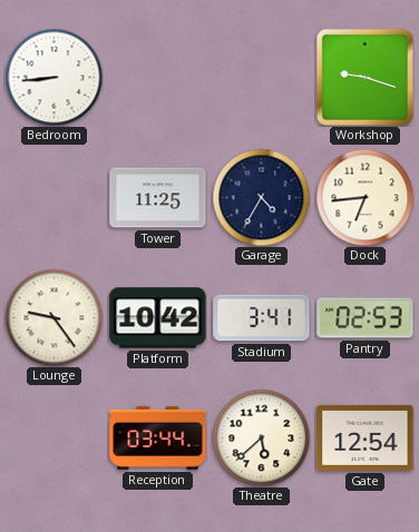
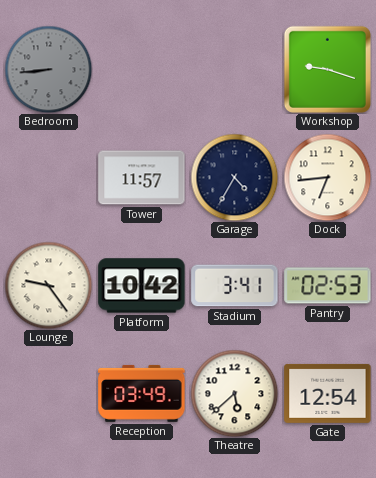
Bedroom dial: white -> grey (48, 69)
Tower: 11:25 -> 11:57 (142, 178)
Reception: 03:44 -> 03:49 (142, 393)
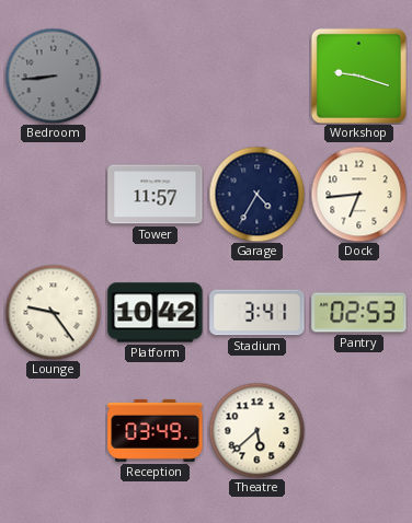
Gate: 12:54 -> none (328, 393)
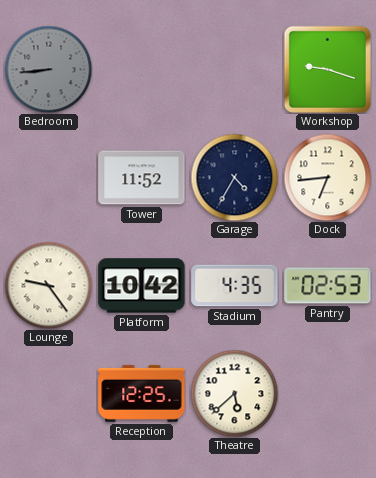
Tower: 11:57 -> 11:52 (142, 178)
Stadium: 3:41 -> 4:35 (235, 286)
Reception: 03:49 -> 12:25 (142, 393)
